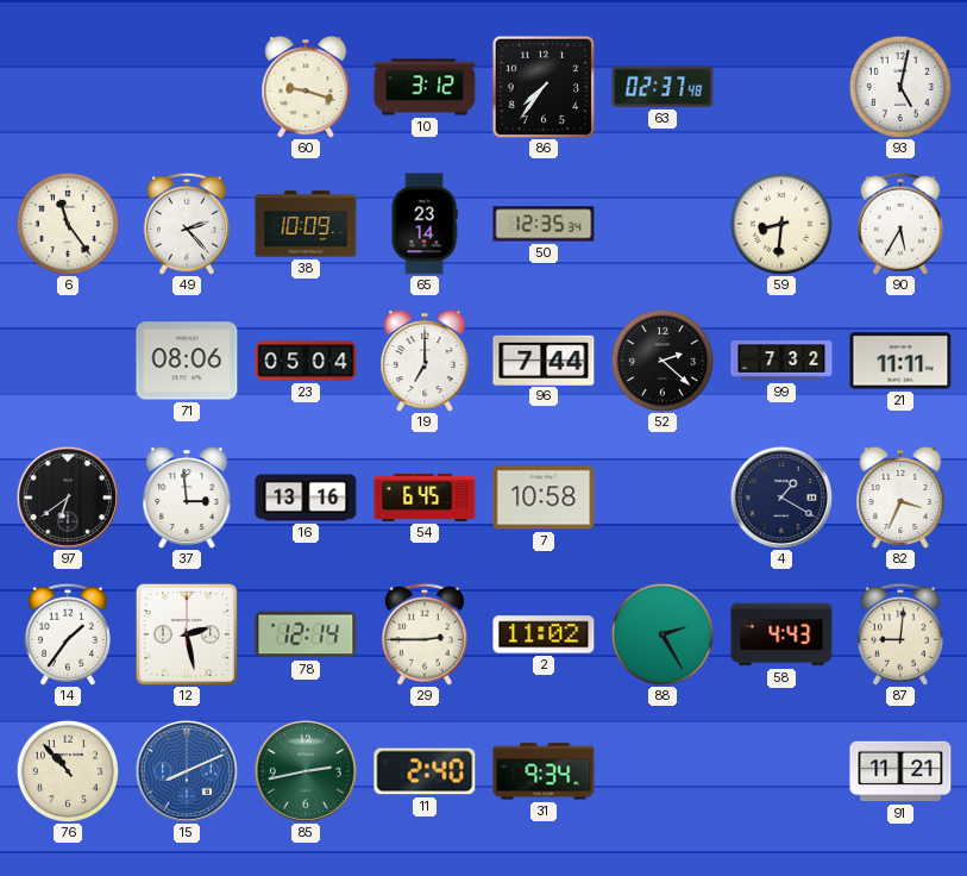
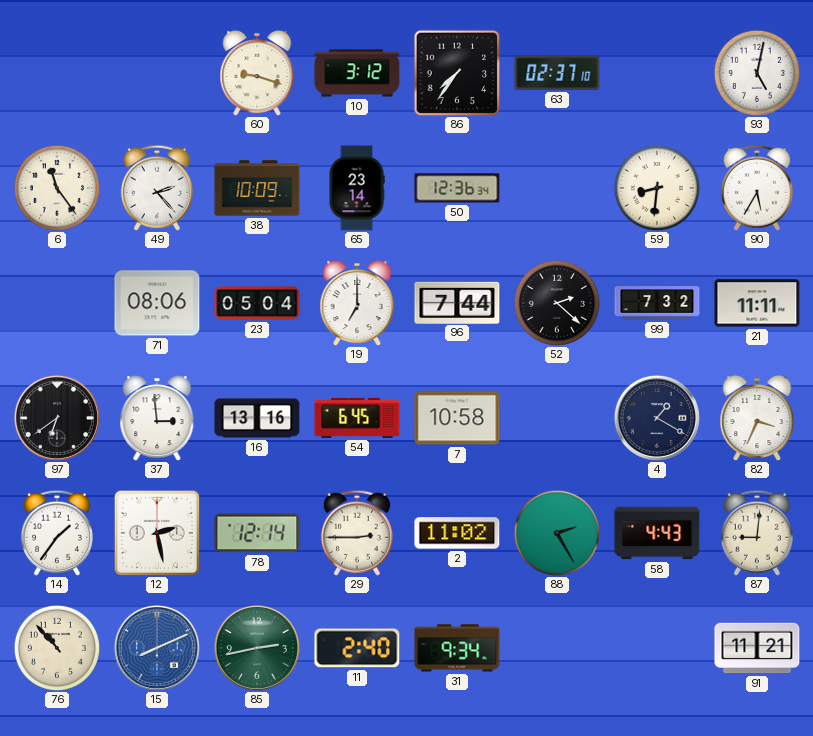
63: 02:37:48 -> 02:37:10 (557, 73)
50: 12:35 -> 12:36 (457, 188)
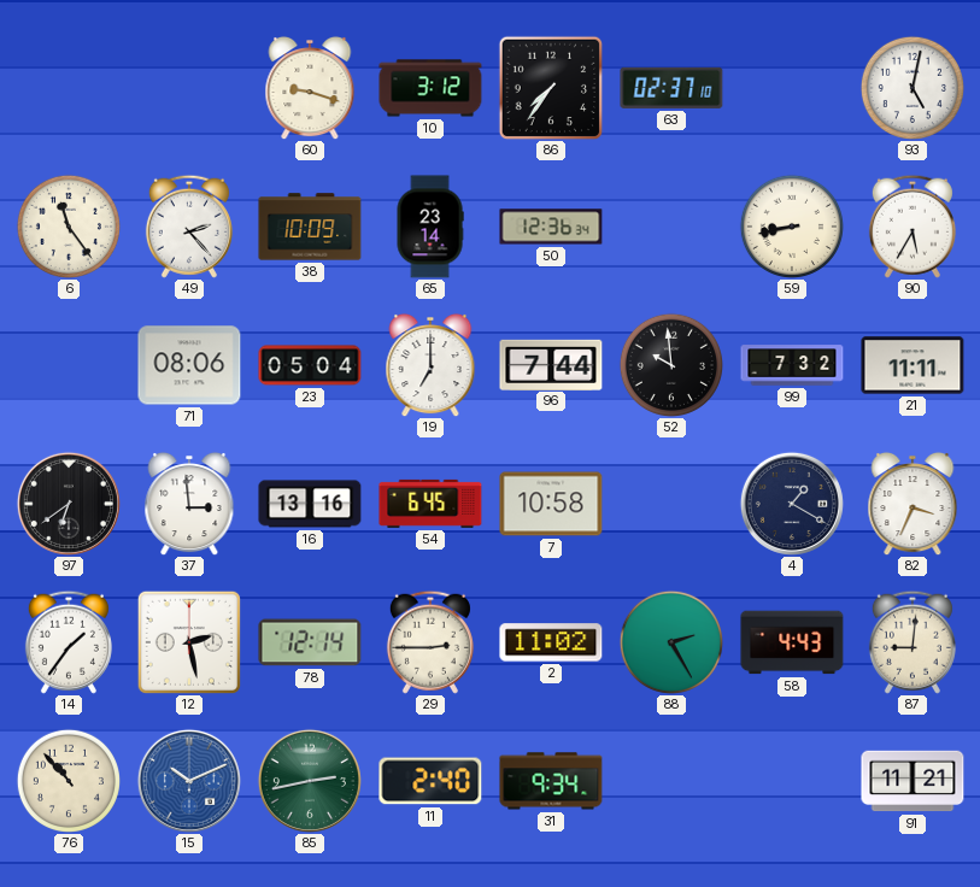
59: 8:31 -> 8:43 (791, 225)
52: 2:22 -> 9:59 (670, 364)
15: 8:11 -> 10:11 (189, 781)
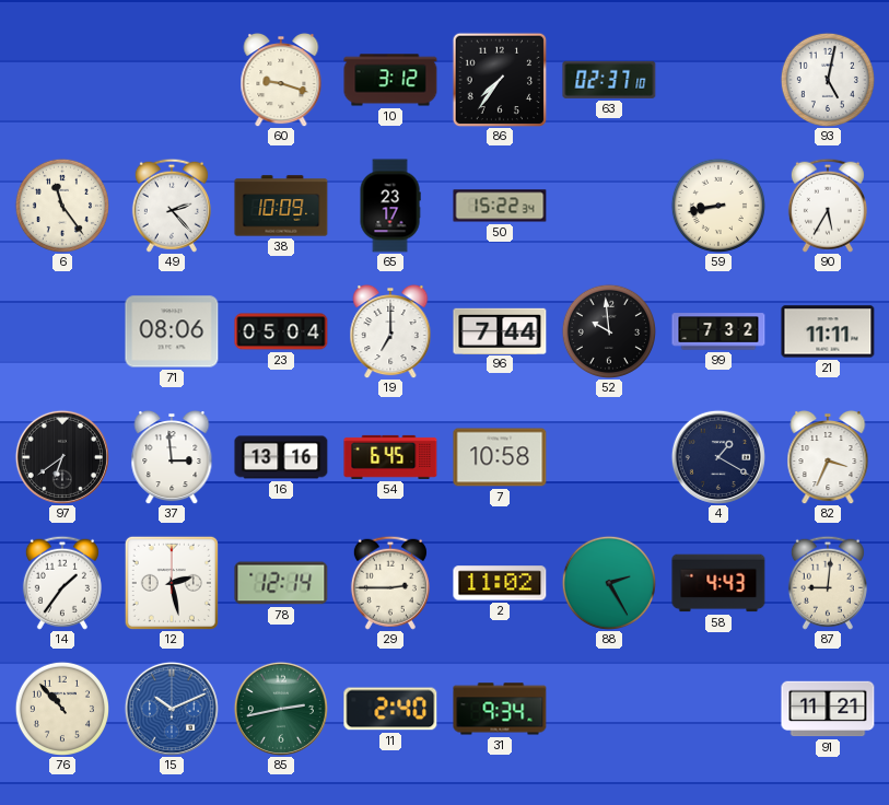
65: 23:14 -> 23:17 (390, 206)
50: 12:36 -> 15:22 (500, 206)
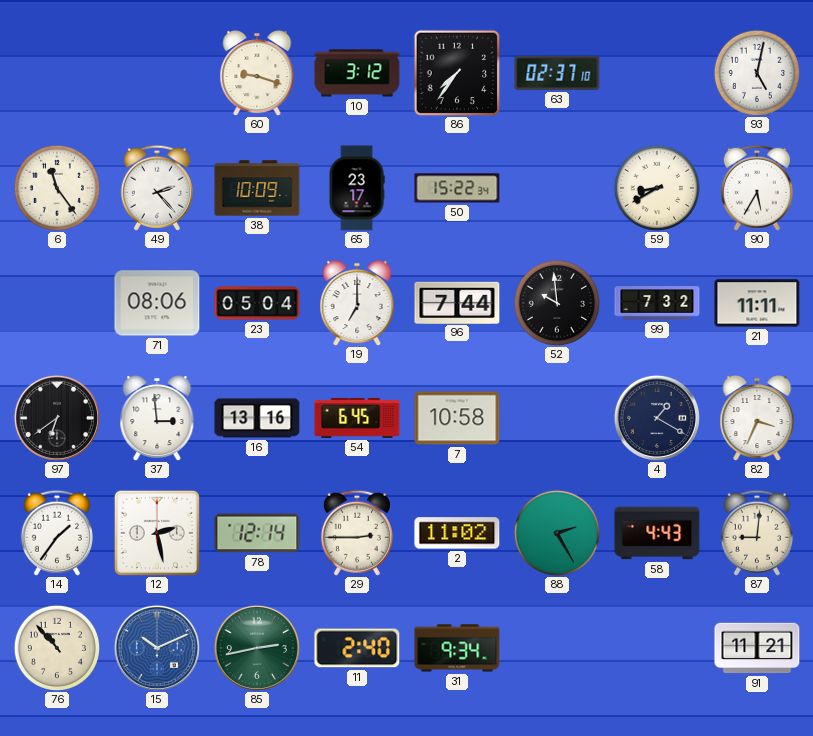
59: 8:43 -> 8:40 (656, 187)
